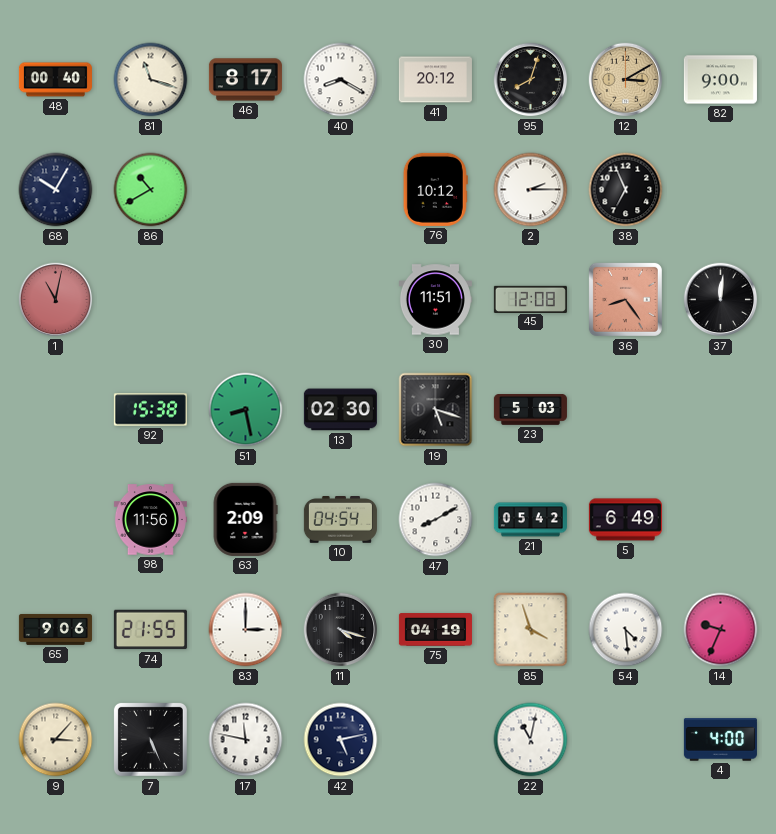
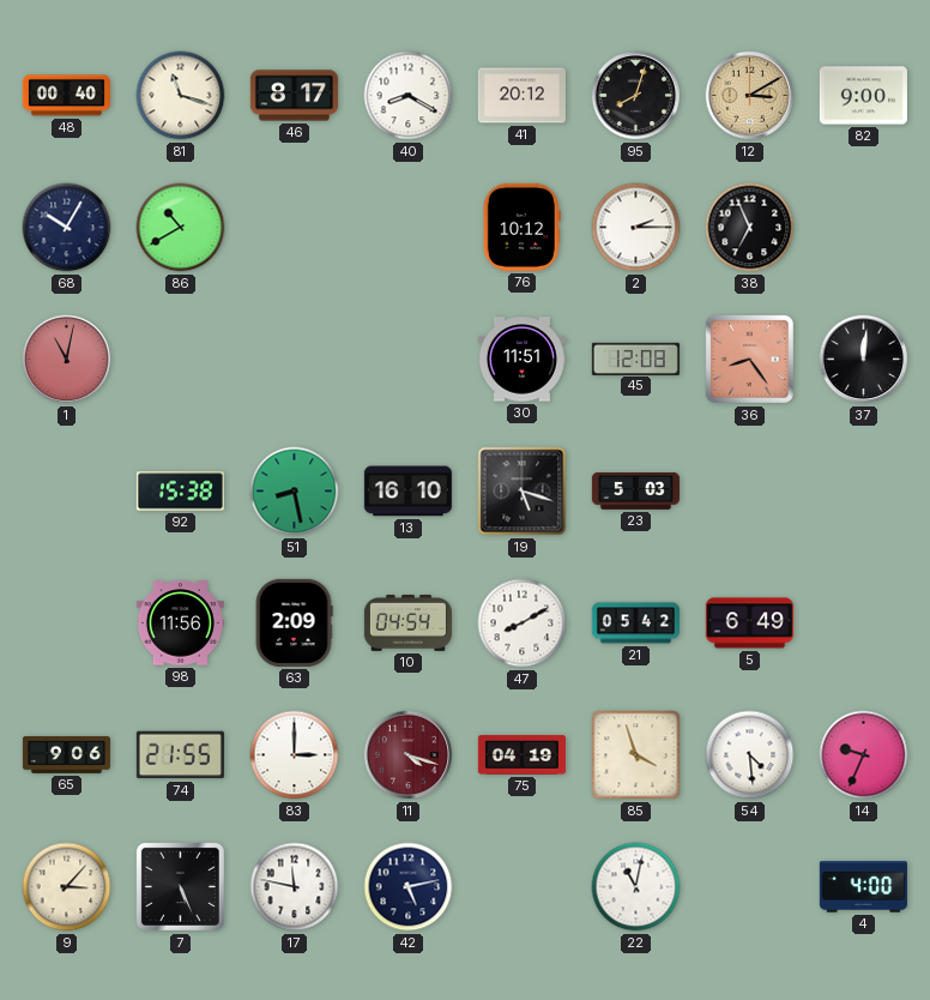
13: 02:30 -> 16:10 (407, 492)
11 dial: black -> burgundy (409, 755)
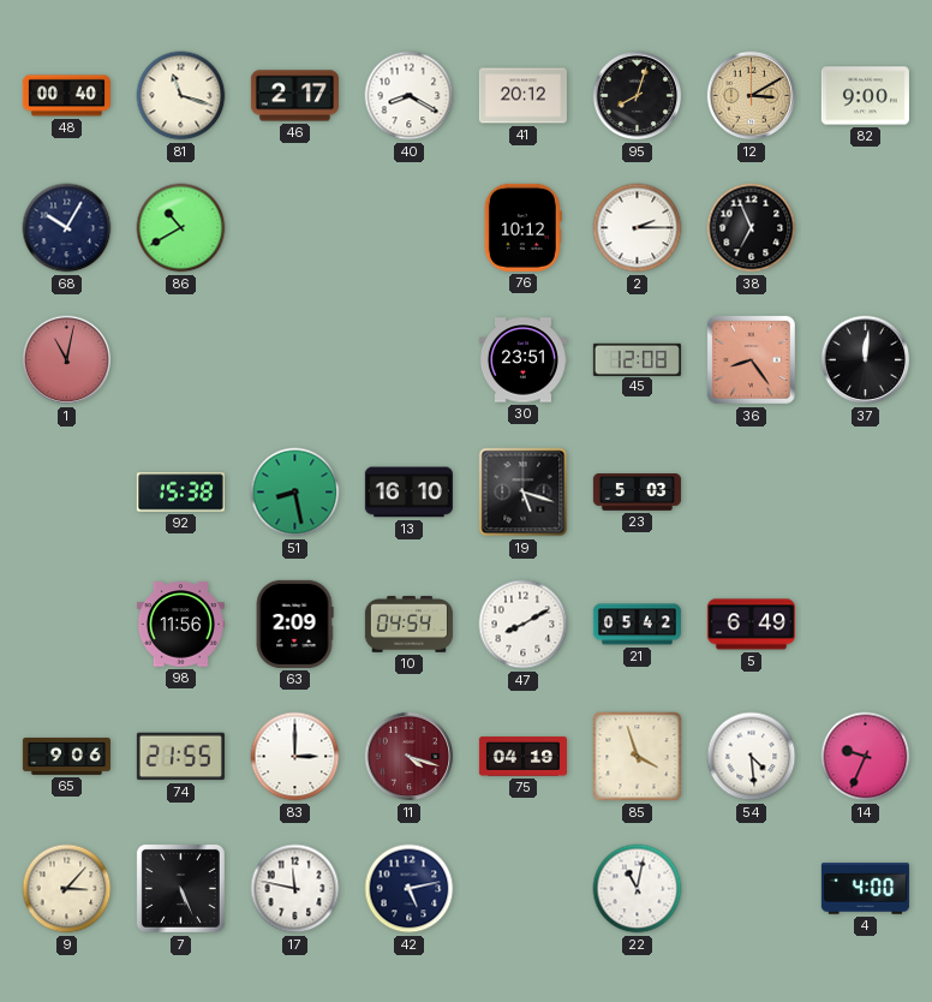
46: 8:17 -> 2:17 (294, 96)
30: 11:51 -> 23:51 (522, 360)
